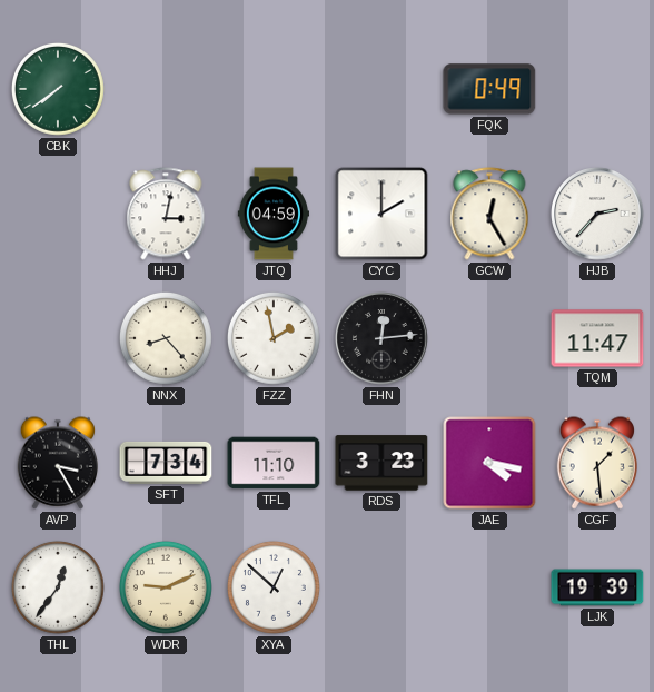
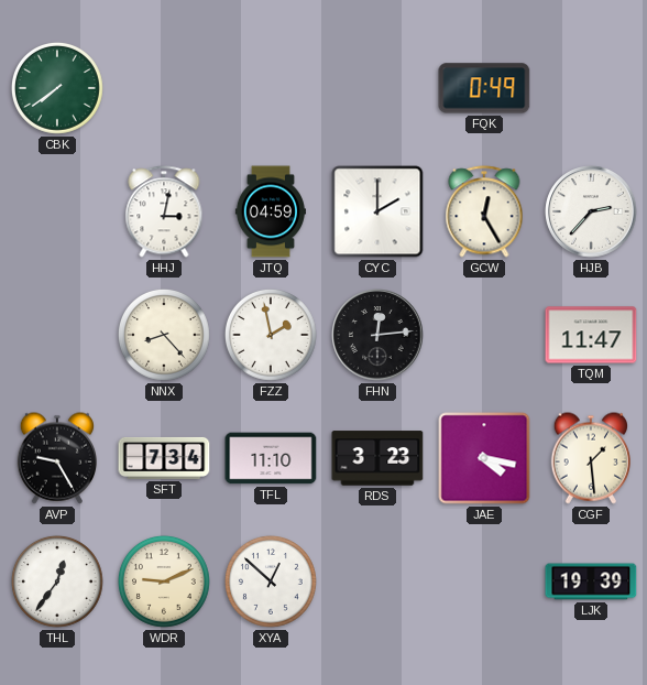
AVP: 3:25 -> 9:25 (56, 458)
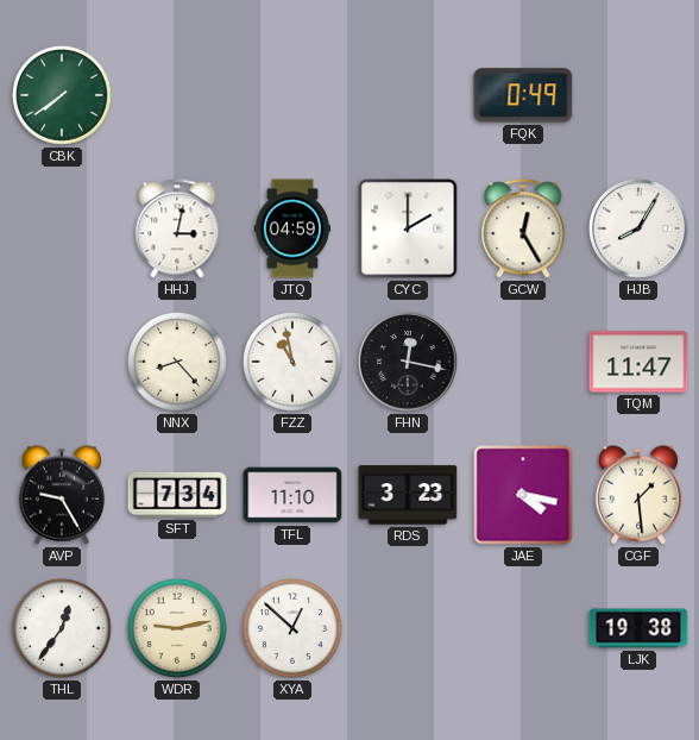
HJB: 2:37 -> 8:05 (638, 228)
FZZ: 1:58 -> 10:58 (292, 362)
FHN: 12:14 -> 12:17 (408, 362)
WDR: 9:11 -> 9:13 (177, 628)
LJK: 19:39 -> 19:38 (638, 628)
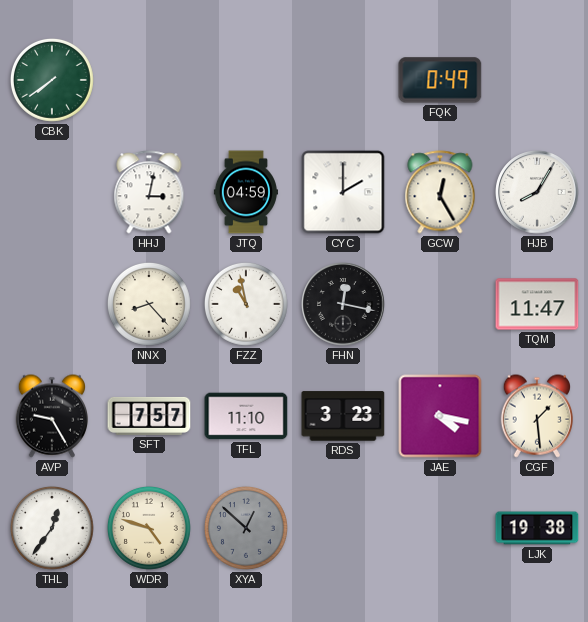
SFT: 7:34 -> 7:57 (149, 416)
WDR: 9:13 -> 4:48 (149, 528)
XYA dial: white -> grey (246, 528)
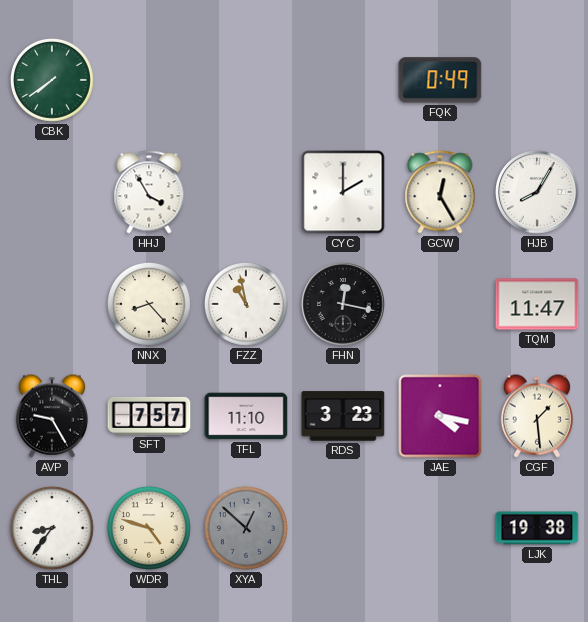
HHJ: 3:02 -> 3:55 (149, 192)
JTQ: 04:59 -> none (246, 192)
THL: 12:36 -> 8:36 (52, 528)
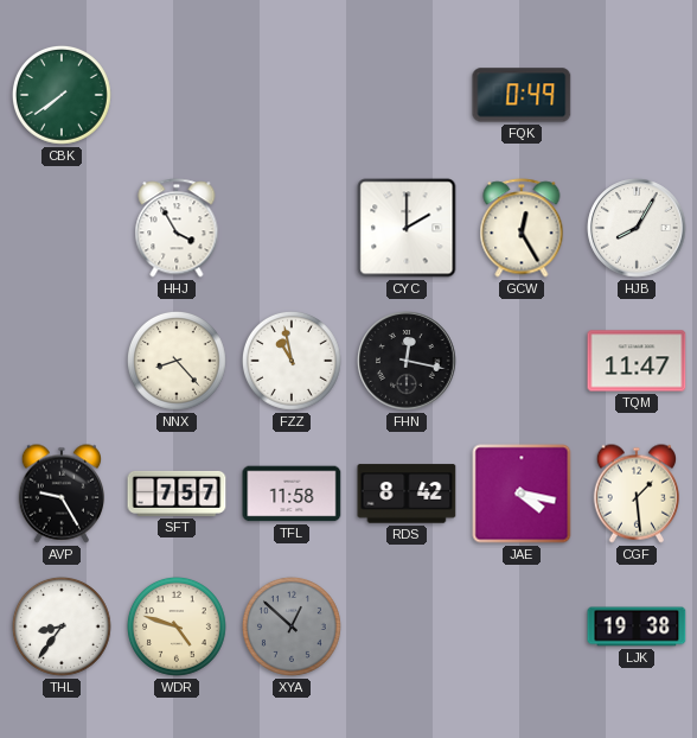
TFL: 11:10 -> 11:58 (292, 494)
RDS: 3:23 -> 8:42 (407, 494)
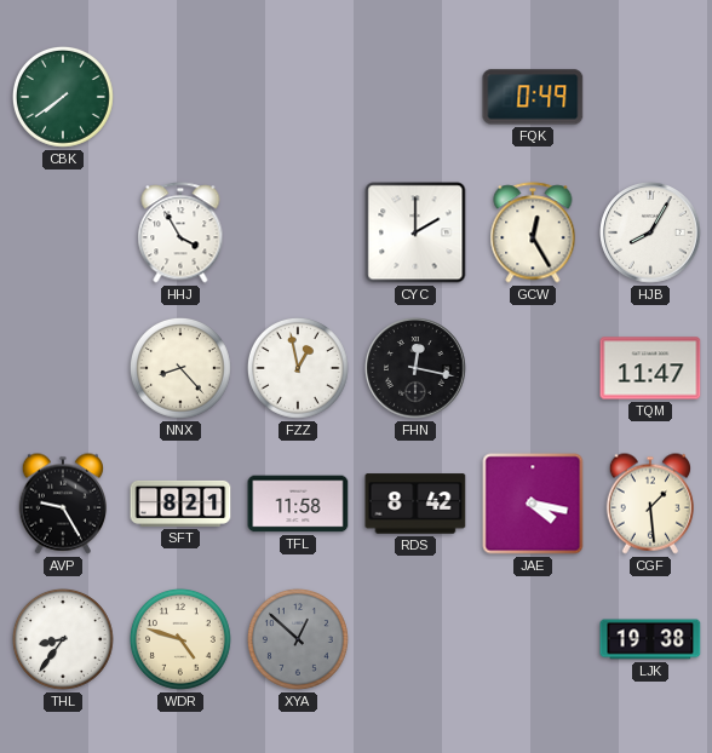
FZZ: 10:58 -> 12:58 (298, 368)
SFT: 7:57 -> 8:21 (180, 504)
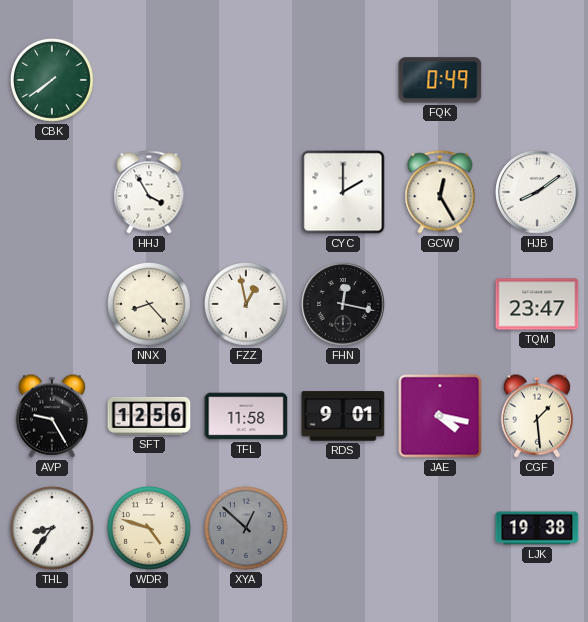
HJB: 8:05 -> 8:09 (537, 192)
TQM: 11:47 -> 23:47 (537, 304)
SFT: 8:21 -> 12:56 (149, 416)
RDS: 8:42 -> 9:01 (343, 416)
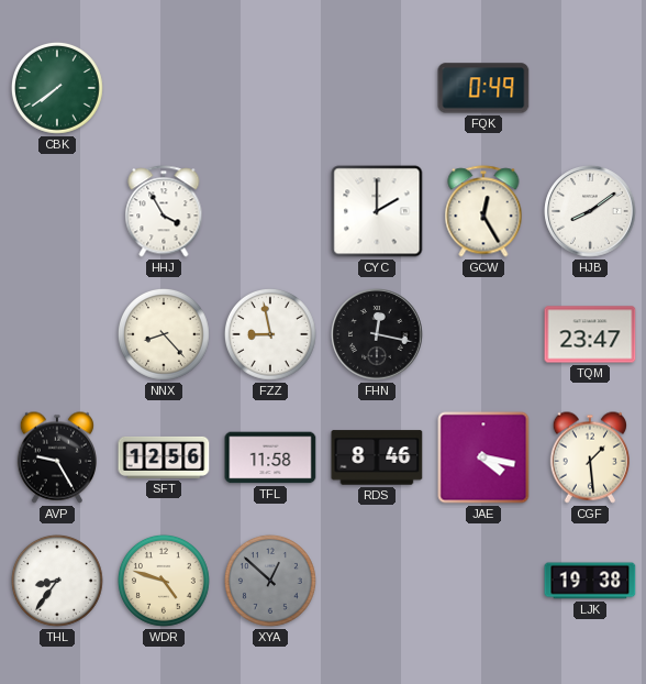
FZZ: 12:58 -> 8:58 (270, 334)
RDS: 9:01 -> 8:46 (377, 457)
